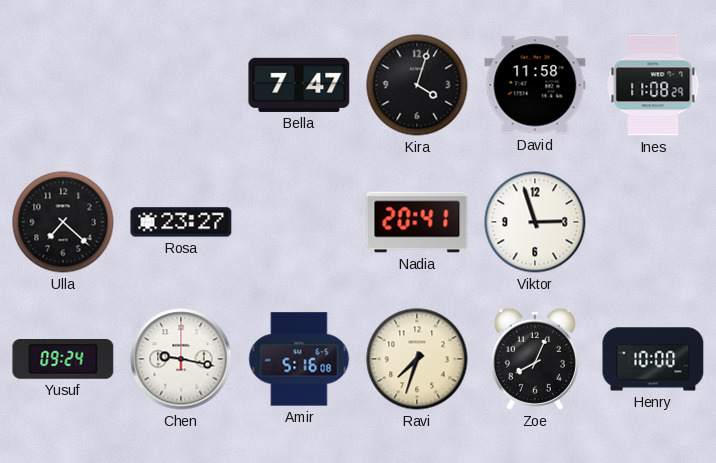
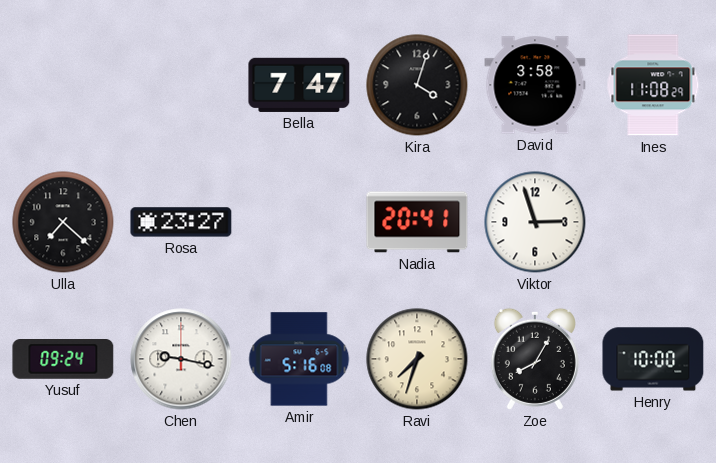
David: 11:58 -> 3:58 (535, 85)
Zoe: 8:04 -> 8:05 (535, 359)
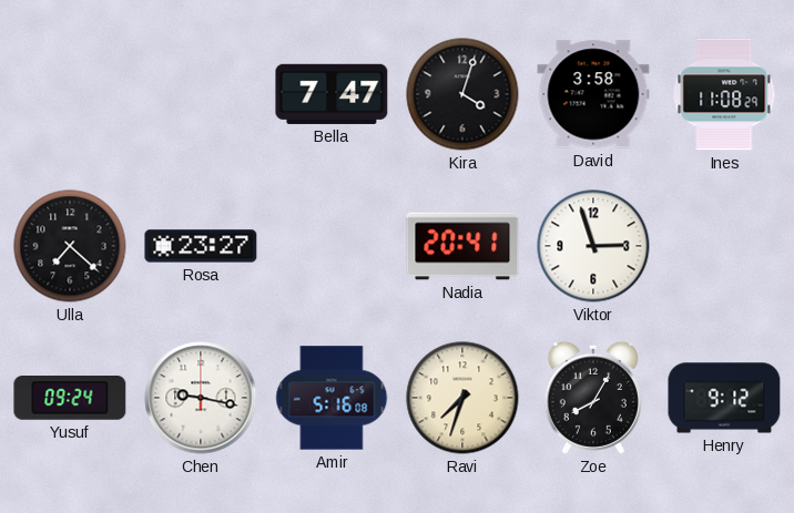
Henry: 10:00 -> 9:12 (724, 398)
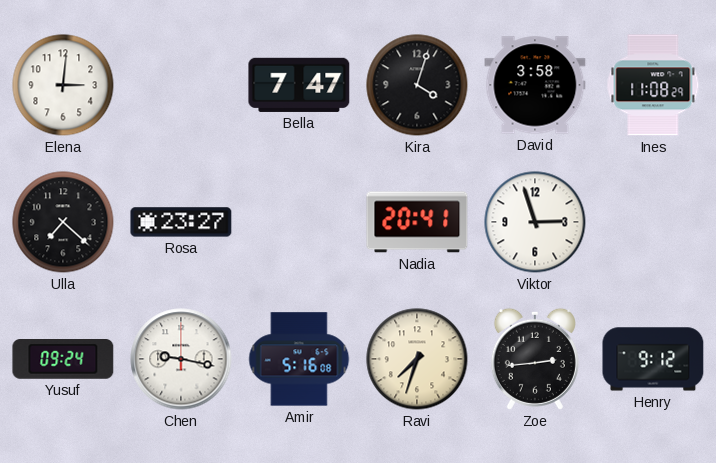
Elena: none -> 3:01 (63, 85)
Zoe: 8:05 -> 2:44 (535, 359)
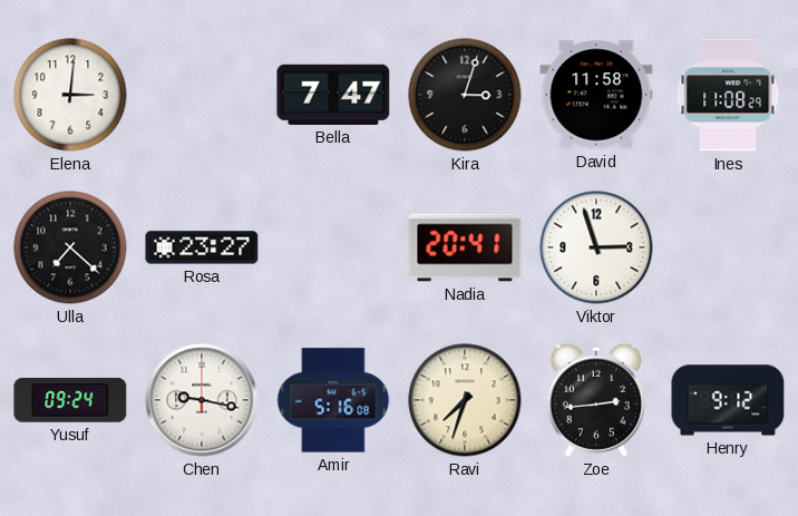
Kira: 4:03 -> 3:03 (465, 95)
David: 3:58 -> 11:58 (596, 95)
